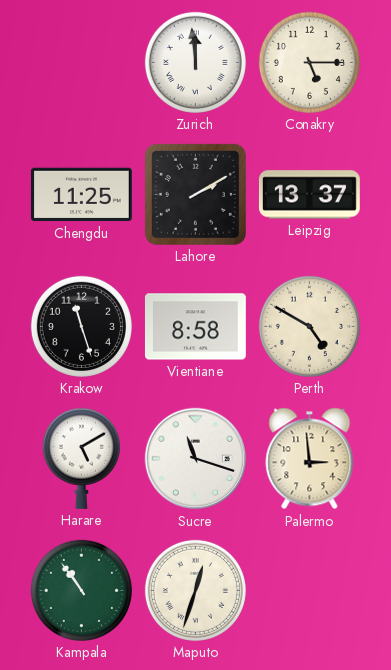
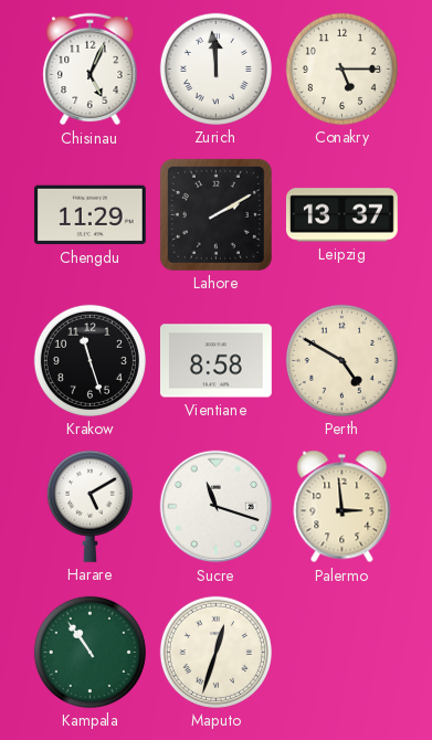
Chisinau: none -> 5:04 (91, 70)
Chengdu: 11:25 -> 11:29 (89, 215)
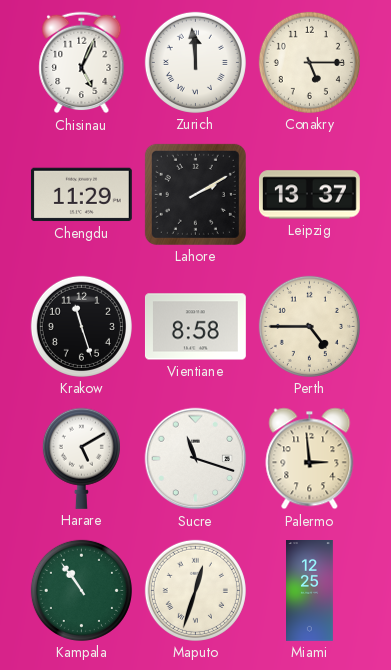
Perth: 4:50 -> 4:45 (309, 326)
Miami: none -> 12:25 (310, 591)
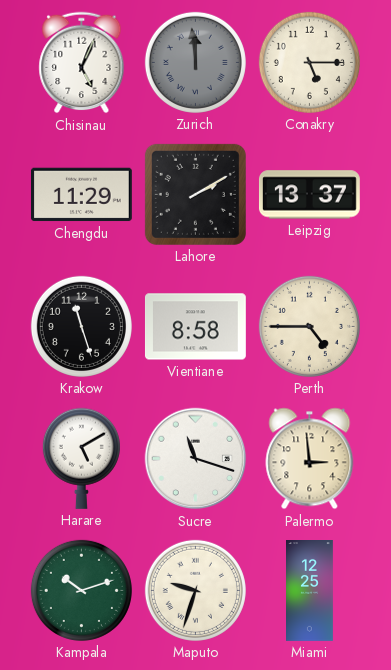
Zurich dial: white -> grey (195, 62)
Kampala: 10:54 -> 10:12 (81, 590)
Maputo: 12:33 -> 9:33 (195, 590)
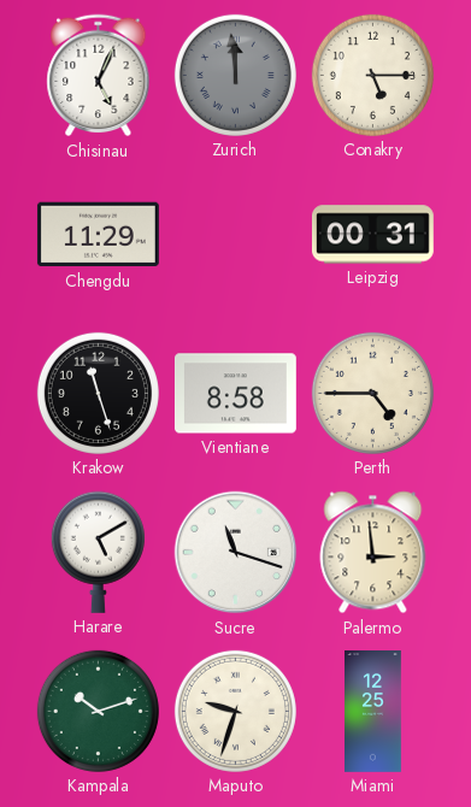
Lahore: 2:10 -> none (195, 194)
Leipzig: 13:37 -> 00:31 (372, 235)
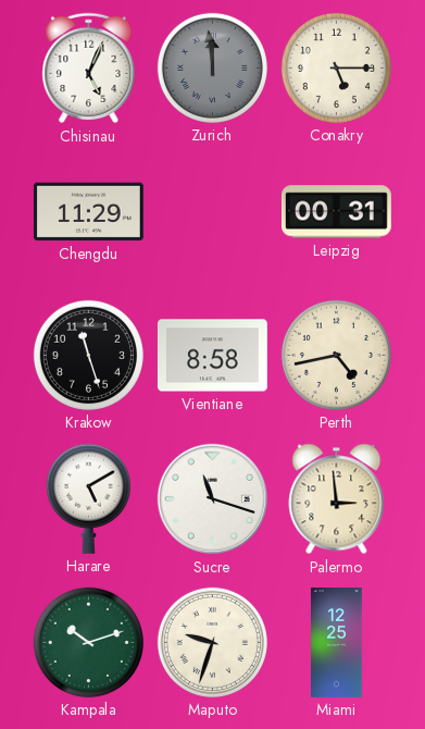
Perth: 4:45 -> 4:43 (336, 355)
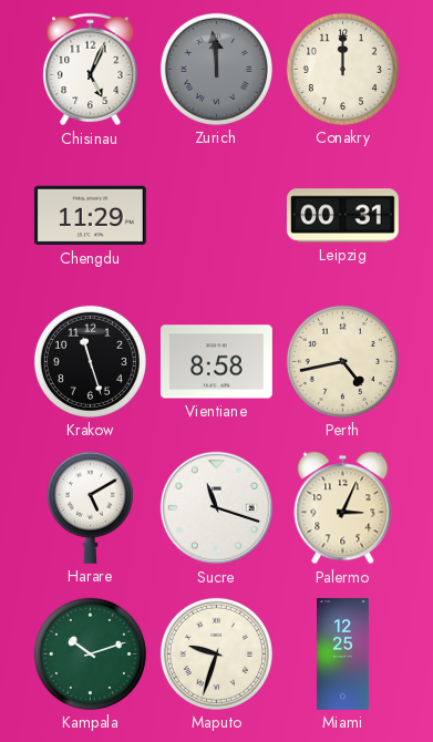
Conakry: 5:15 -> 12:00 (342, 69)
Palermo: 2:59 -> 3:04 (343, 508)
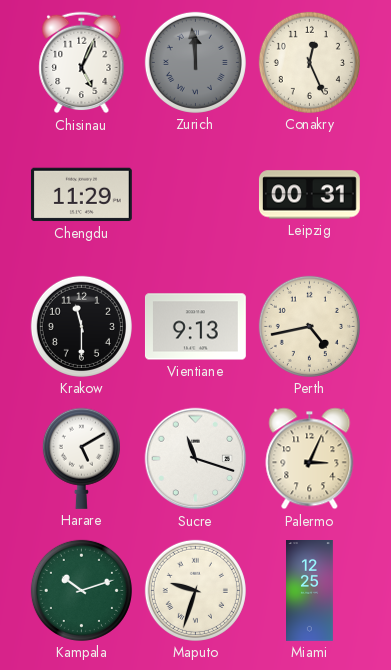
Conakry: 12:00 -> 12:26 (309, 62)
Krakow: 11:27 -> 11:30 (81, 326)
Vientiane: 8:58 -> 9:13 (195, 327)
